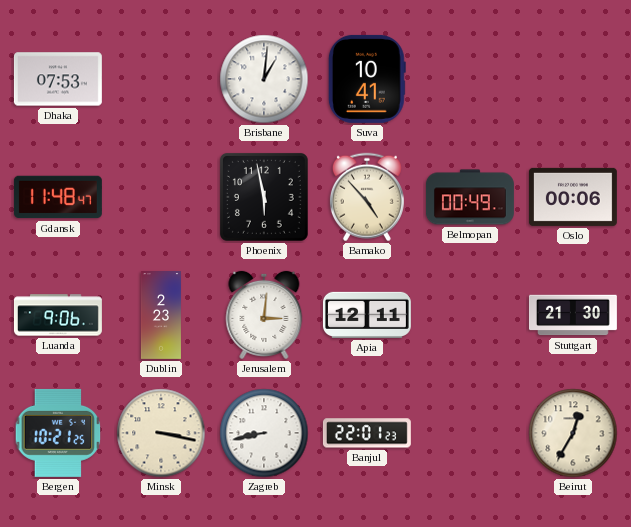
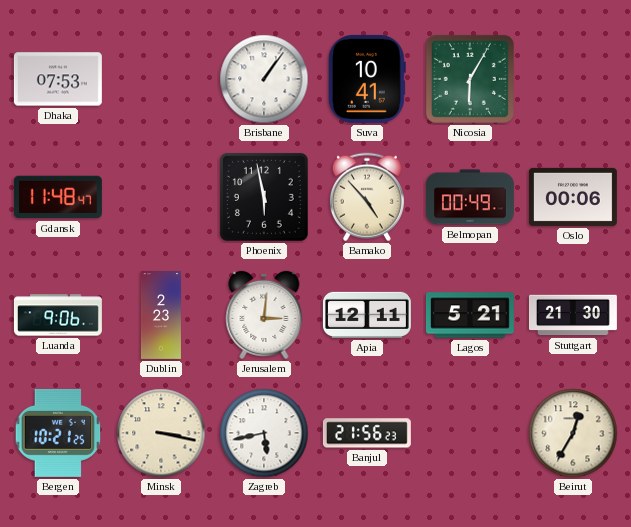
Brisbane: 1:01 -> 1:06 (264, 79)
Nicosia: none -> 6:05 (470, 79)
Lagos: none -> 5:21 (470, 315)
Zagreb: 8:43 -> 5:43 (264, 433)
Banjul: 22:01 -> 21:56 (367, 433)
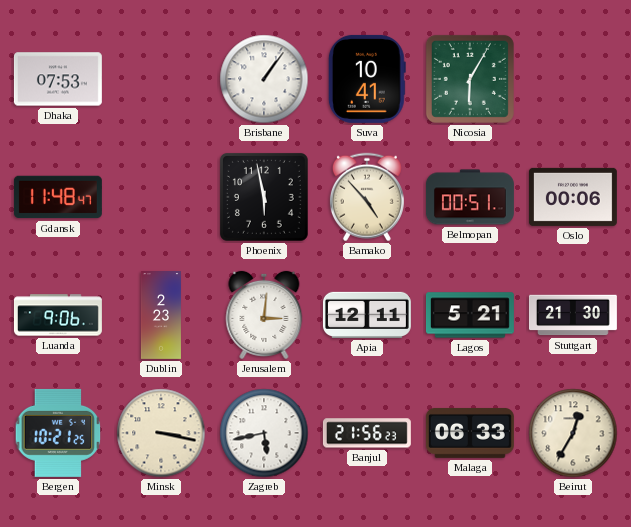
Belmopan: 00:49 -> 00:51 (470, 197)
Malaga: none -> 06:33 (470, 433)
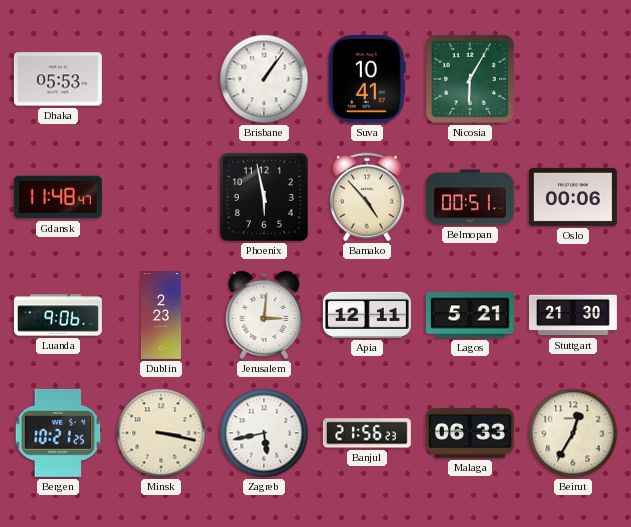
Dhaka: 07:53 -> 05:53 (58, 79)
